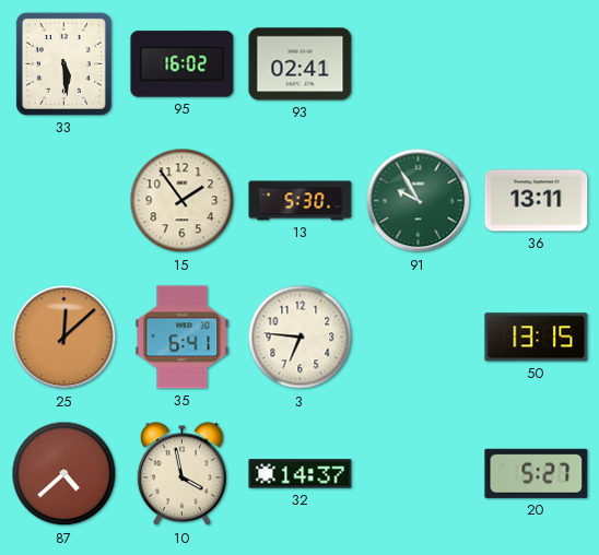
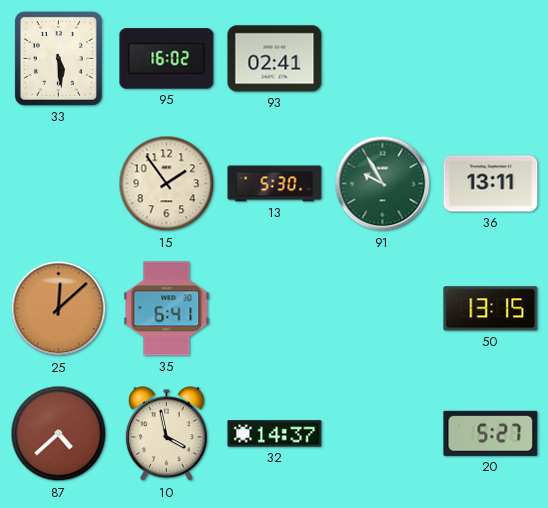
3: 6:46 -> none (301, 338)
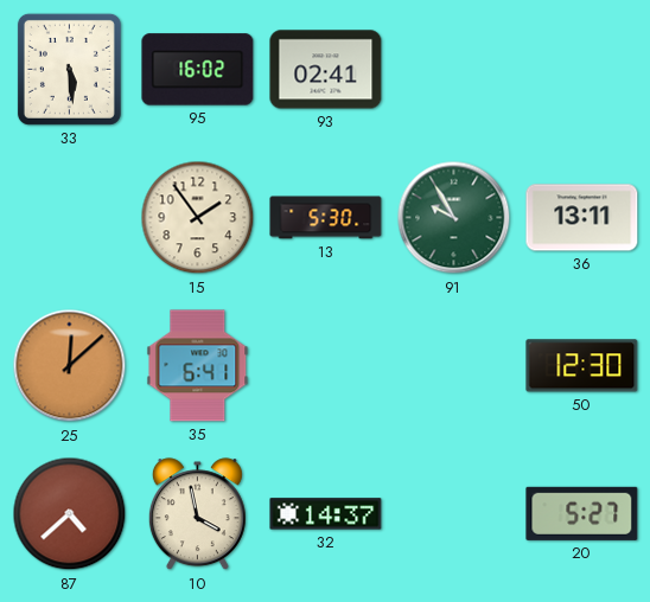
50: 13:15 -> 12:30 (582, 366)
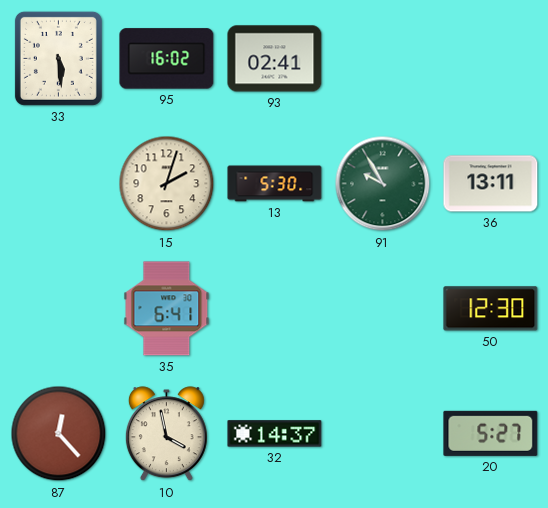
15: 1:54 -> 2:03 (167, 184)
25: 12:08 -> none (70, 366)
87: 4:38 -> 12:23 (59, 434)
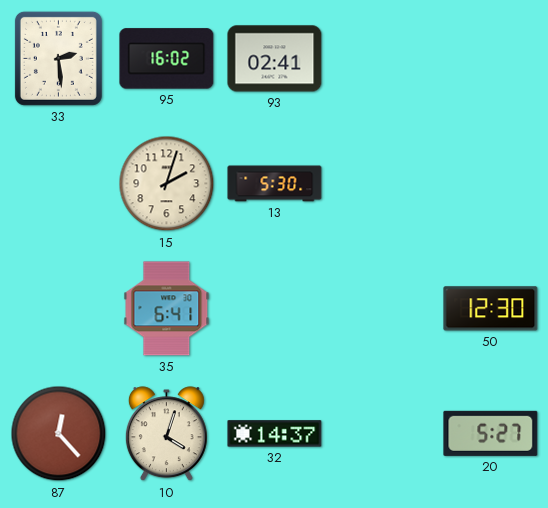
33: 5:29 -> 2:29 (58, 58)
91: 9:55 -> none (383, 184)
36: 13:11 -> none (491, 184)
10: 3:58 -> 4:03 (166, 434)
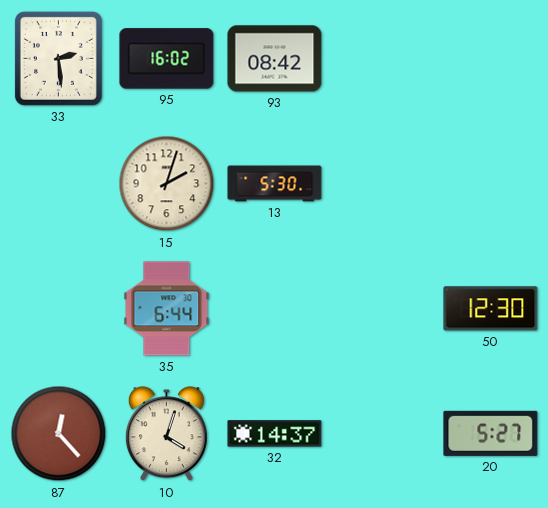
93: 02:41 -> 08:42 (275, 59)
35: 6:41 -> 6:44 (167, 309)
